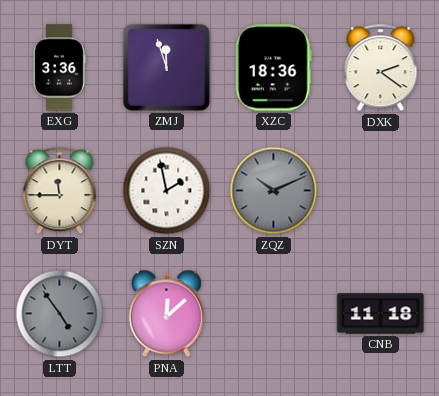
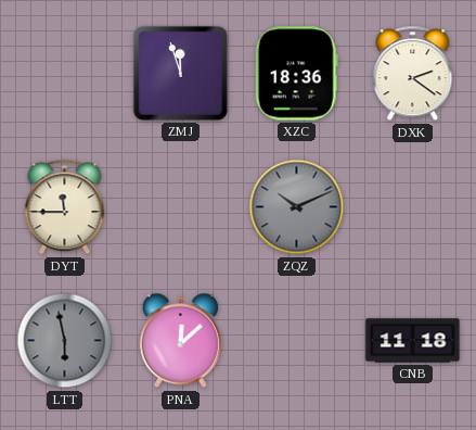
EXG: 3:36 -> none (59, 68)
SZN: 1:58 -> none (167, 191)
LTT: 4:54 -> 5:58 (65, 341)
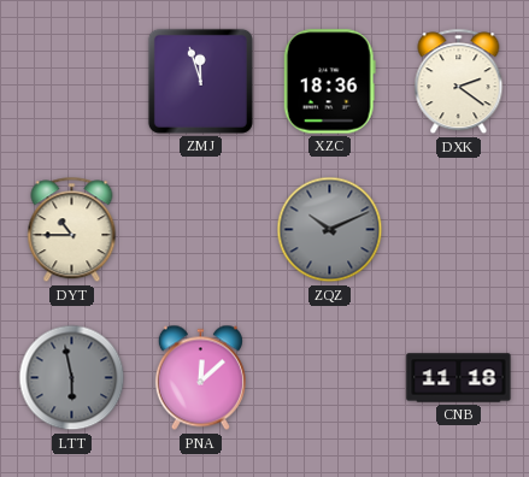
DYT: 11:45 -> 10:45 (72, 230)
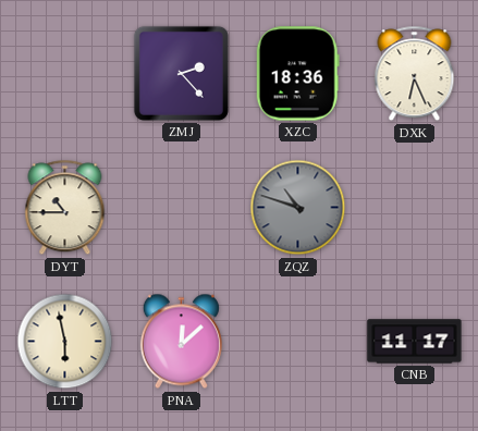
ZMJ: 11:57 -> 2:23 (181, 73)
DXK: 2:21 -> 6:26 (415, 74)
ZQZ: 10:11 -> 10:48 (298, 208)
LTT dial: grey -> cream (65, 342)
CNB: 11:18 -> 11:17 (415, 342)
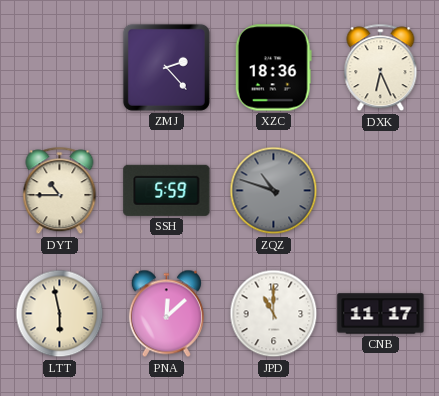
SSH: none -> 5:59 (167, 190)
JPD: none -> 11:00 (274, 314)
